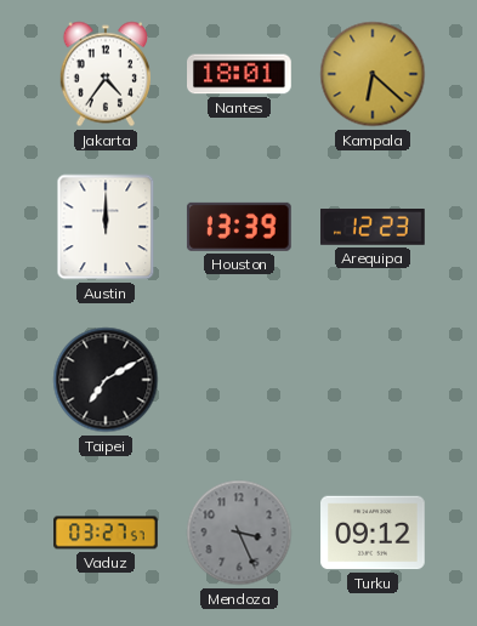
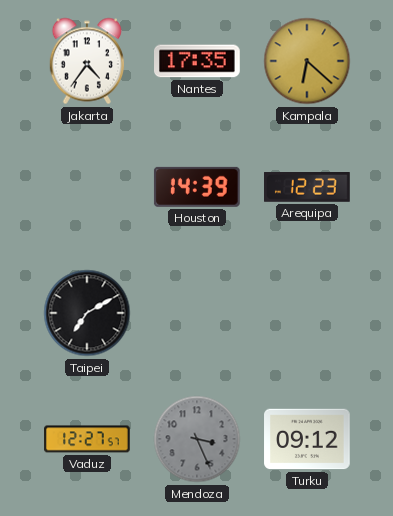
Nantes: 18:01 -> 17:35 (198, 61)
Austin: 12:00 -> none (106, 227)
Houston: 13:39 -> 14:39 (197, 187)
Vaduz: 03:27 -> 12:27 (87, 439)
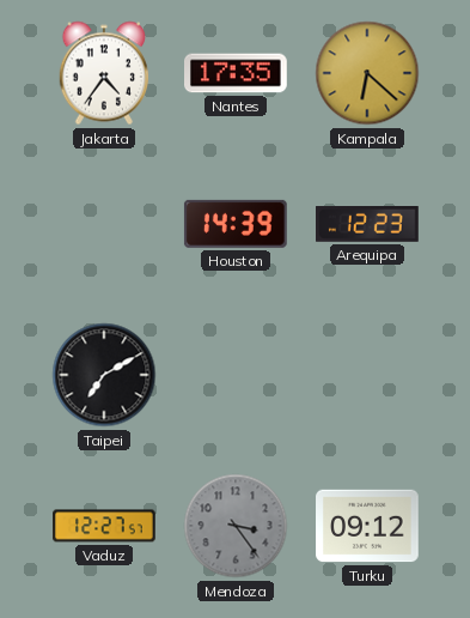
Mendoza: 3:26 -> 3:24 (236, 526)
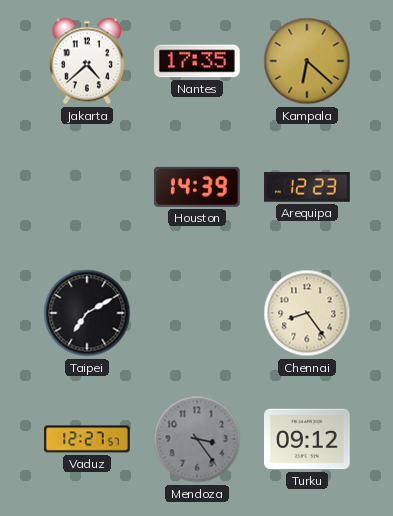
Jakarta: 4:36 -> 4:38 (86, 61)
Chennai: none -> 8:24 (307, 313)
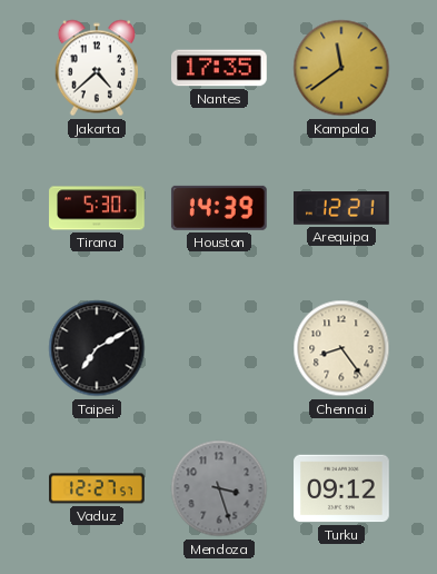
Kampala: 6:22 -> 11:39 (341, 68)
Tirana: none -> 5:30 (97, 208)
Arequipa: 12:23 -> 12:21 (342, 209)
Mendoza: 3:24 -> 3:27 (219, 488)
